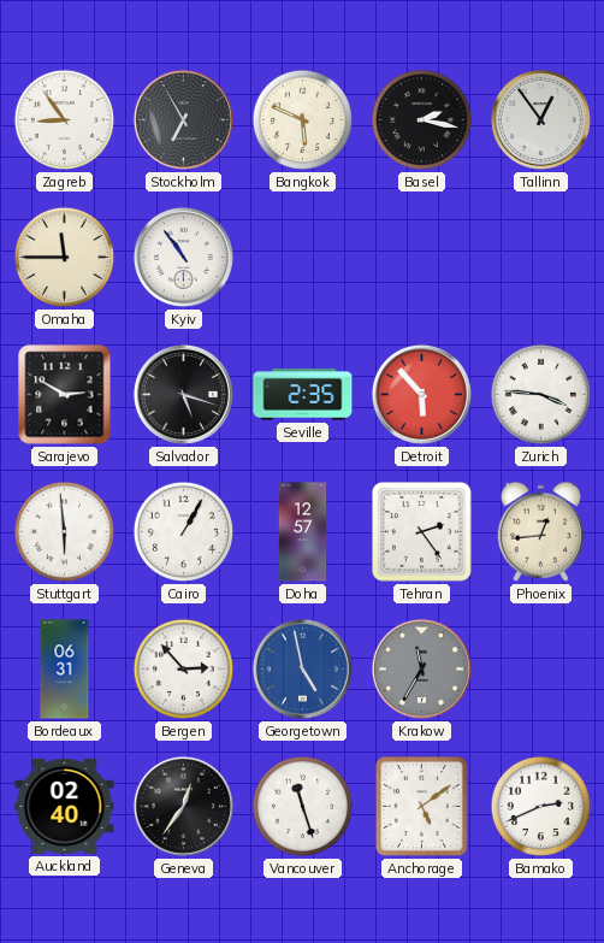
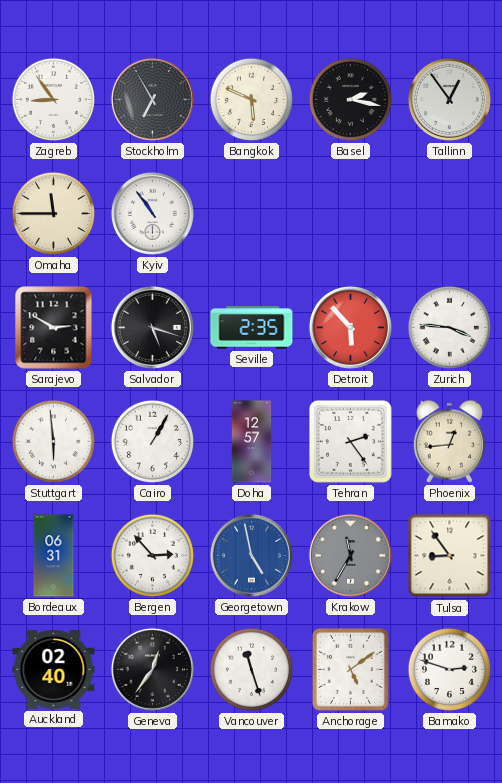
Tulsa: none -> 8:54 (450, 556)
Bamako: 2:41 -> 2:48 (449, 669)
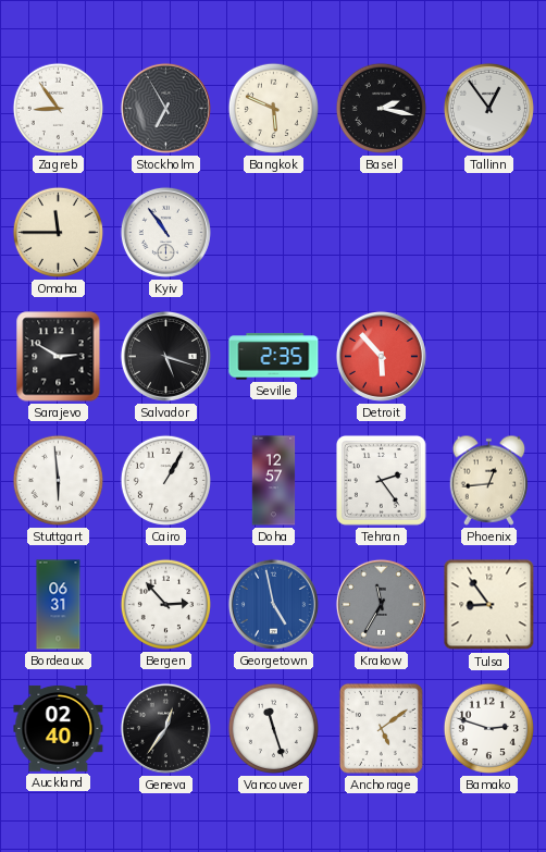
Zurich: 3:46 -> none (449, 327)
